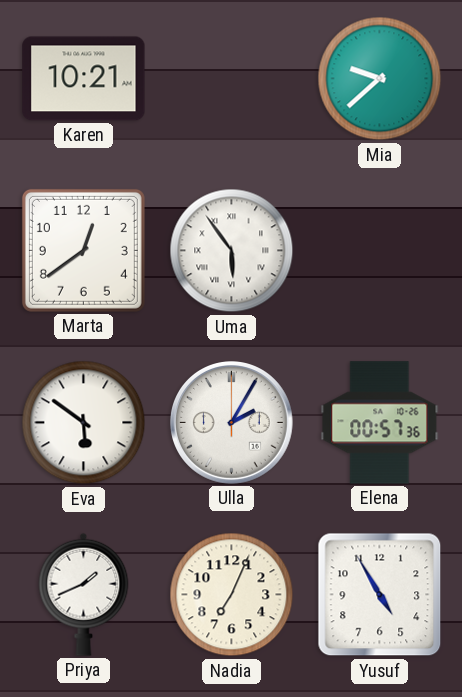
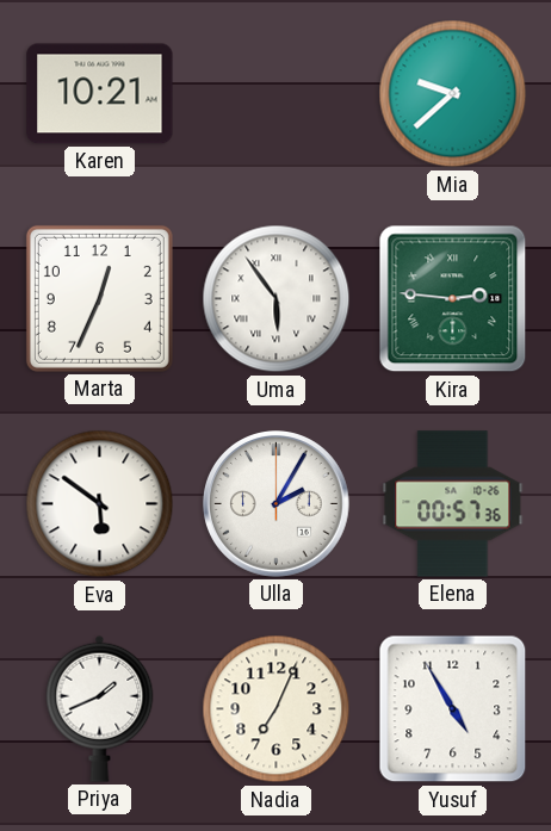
Marta: 12:39 -> 12:34 (99, 298)
Kira: none -> 2:46 (453, 299)
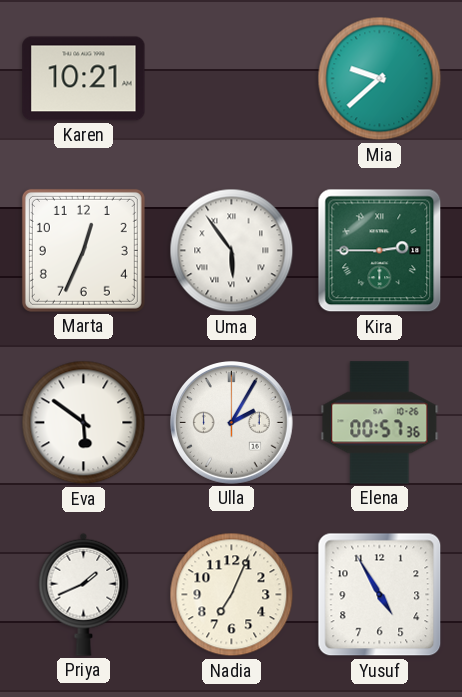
Kira: 2:46 -> 2:45 (380, 251)
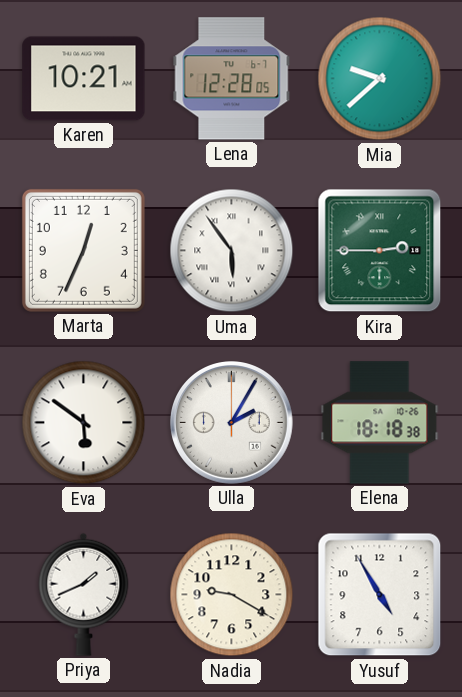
Lena: none -> 12:28 (232, 79)
Elena: 00:57 -> 18:18 (380, 423)
Nadia: 7:04 -> 9:20 (232, 595)
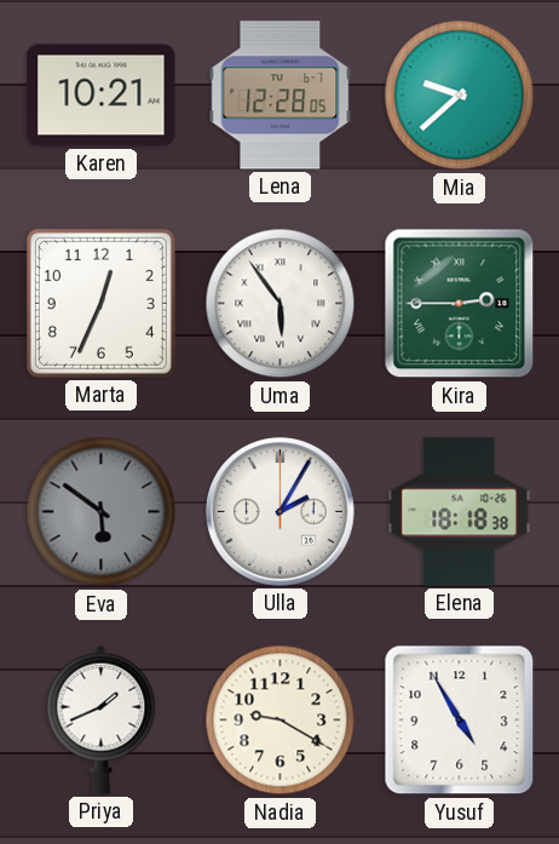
Eva dial: white -> grey (102, 512)
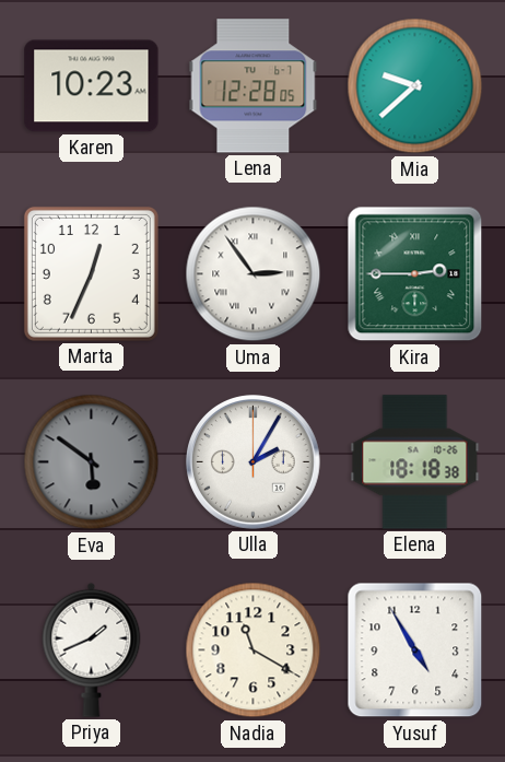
Karen: 10:21 -> 10:23 (92, 86)
Uma: 5:54 -> 2:54 (254, 274)
Nadia: 9:20 -> 11:20 (254, 650)
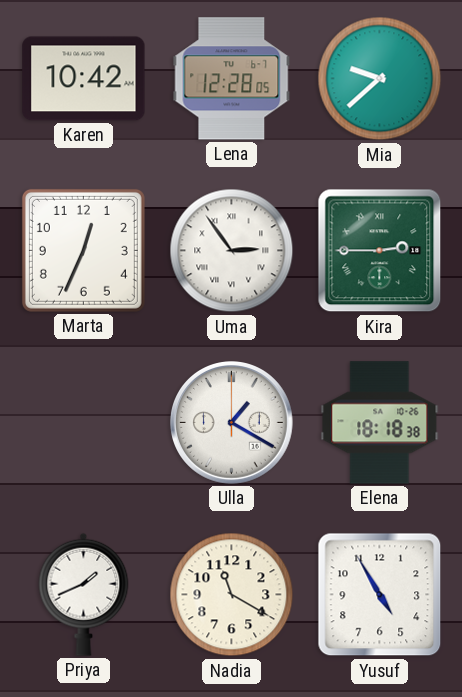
Karen: 10:23 -> 10:42 (84, 79)
Eva: 5:51 -> none (92, 462)
Ulla: 2:05 -> 1:20 (232, 423)
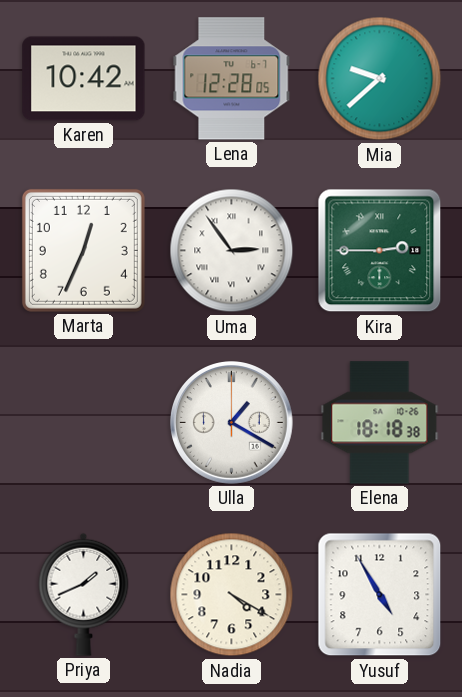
Nadia: 11:20 -> 4:20 (232, 595)
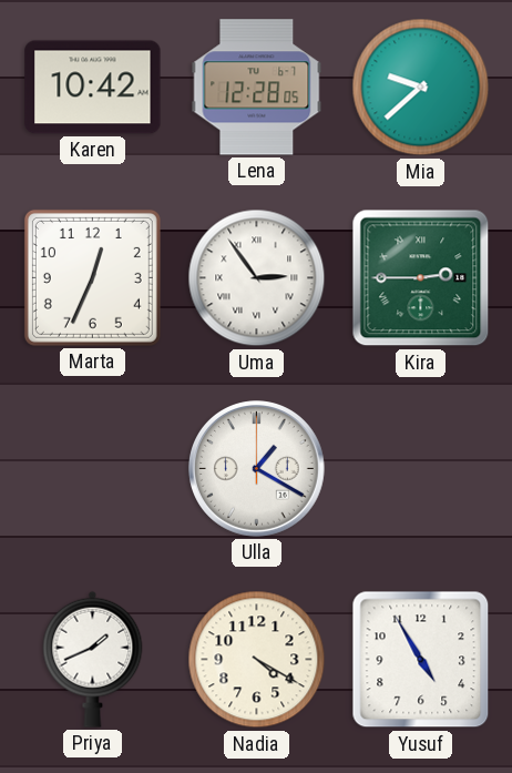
Elena: 18:18 -> none (380, 423)
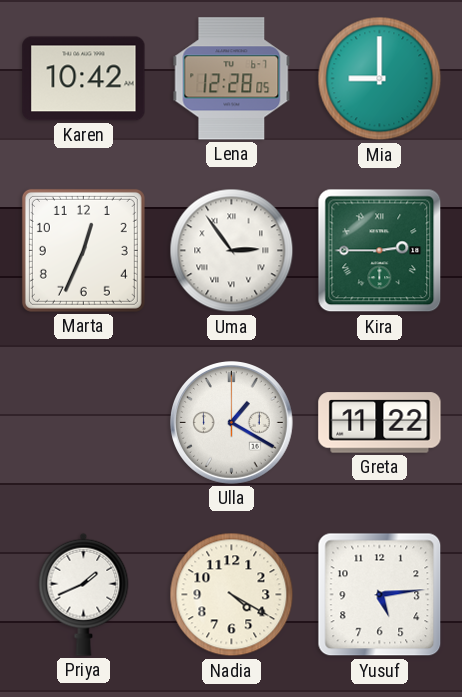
Mia: 9:38 -> 9:00 (380, 79)
Greta: none -> 11:22 (380, 423)
Yusuf: 4:55 -> 5:14 (380, 595)
